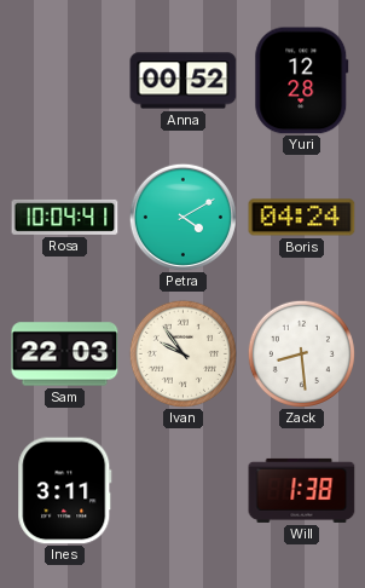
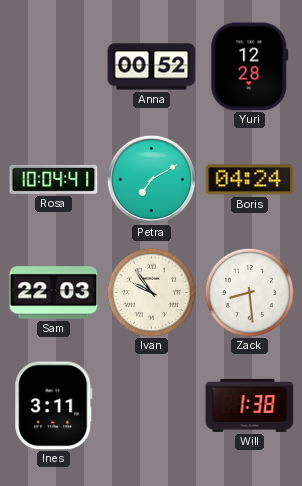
Petra: 4:10 -> 7:10 (151, 179)
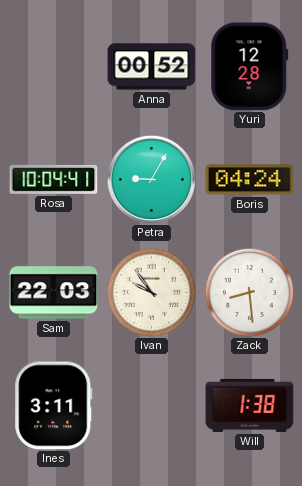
Petra: 7:10 -> 9:05 (151, 179)
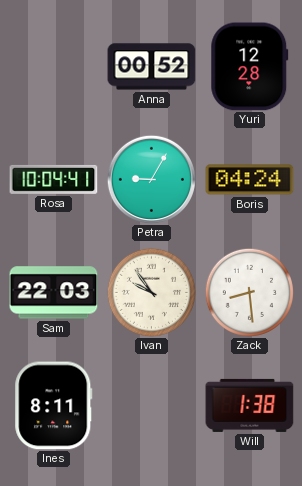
Ines: 3:11 -> 8:11 (54, 406)
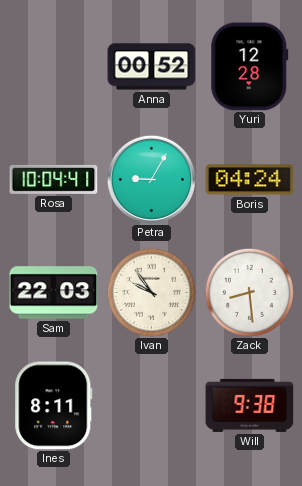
Will: 1:38 -> 9:38 (250, 405)
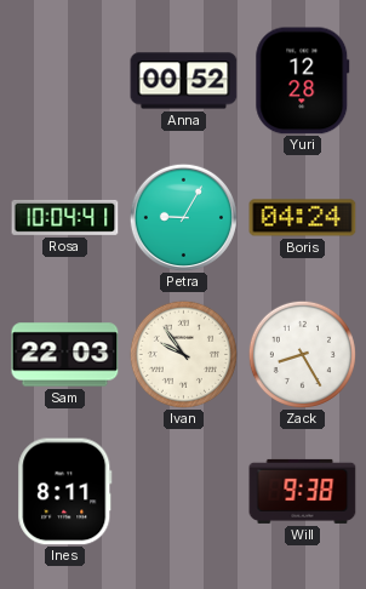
Zack: 8:29 -> 8:25 (302, 354)
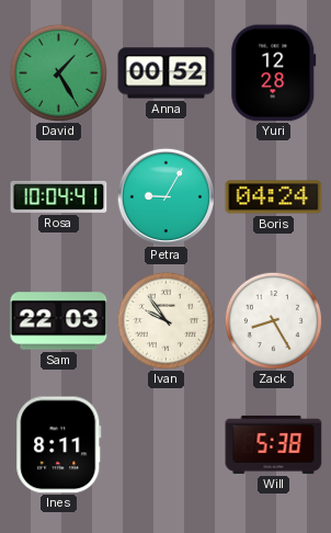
David: none -> 1:25 (58, 72)
Will: 9:38 -> 5:38 (274, 444)
